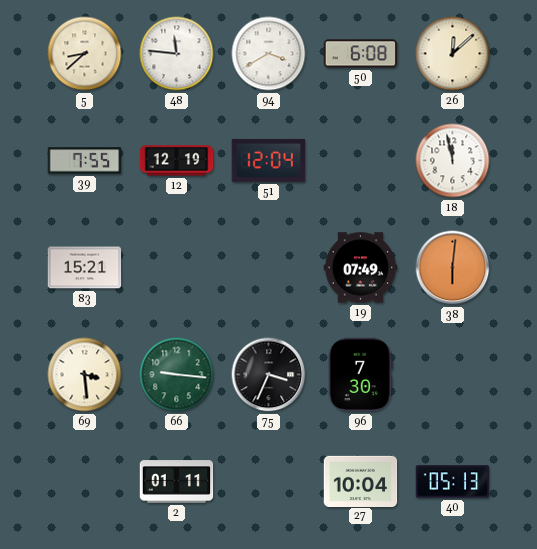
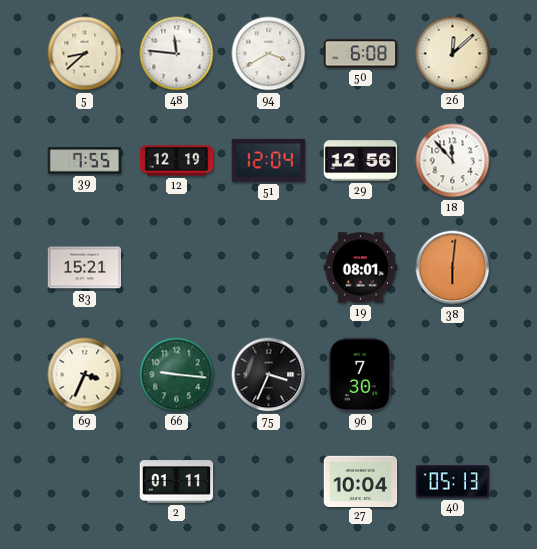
29: none -> 12:56 (361, 161)
18: 11:58 -> 11:53 (453, 161)
19: 07:49 -> 08:01 (361, 268)
69: 3:29 -> 3:34 (85, 375)
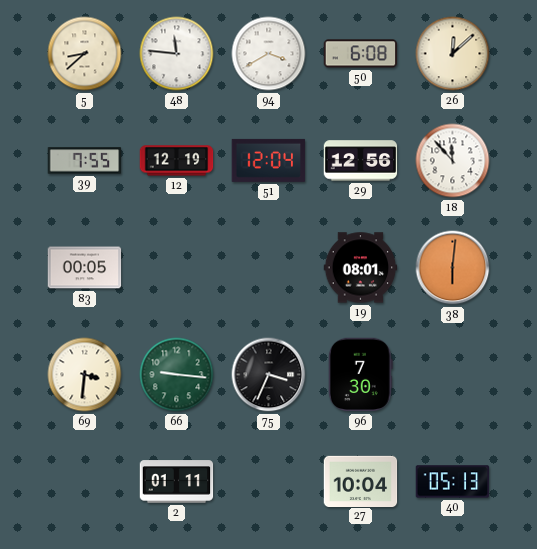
83: 15:21 -> 00:05 (85, 268)
69: 3:34 -> 3:31 (85, 375)
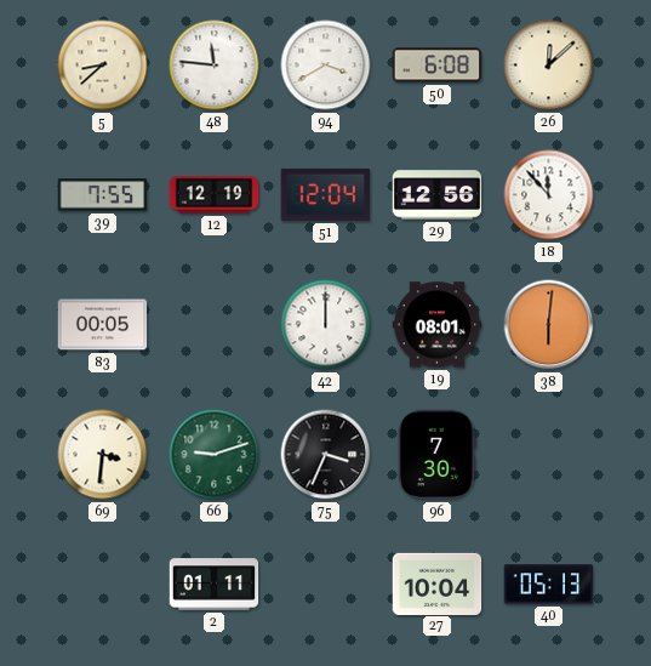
42: none -> 12:00 (326, 325)
66: 9:16 -> 9:12 (215, 455)
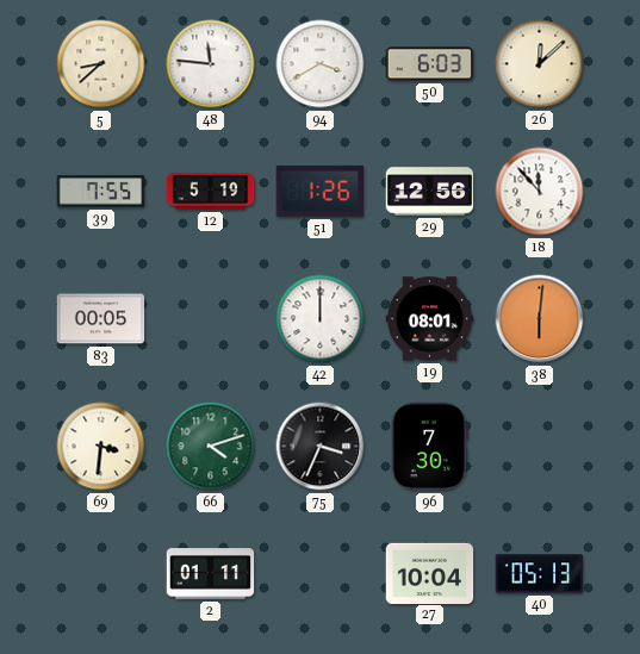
50: 6:08 -> 6:03 (430, 64)
12: 12:19 -> 5:19 (211, 192)
51: 12:04 -> 1:26 (321, 191)
66: 9:12 -> 4:12 (211, 447)
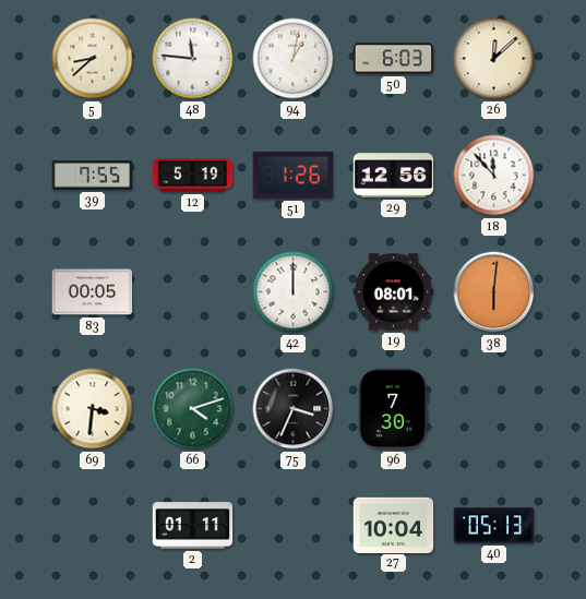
94: 3:40 -> 1:02 (294, 59)
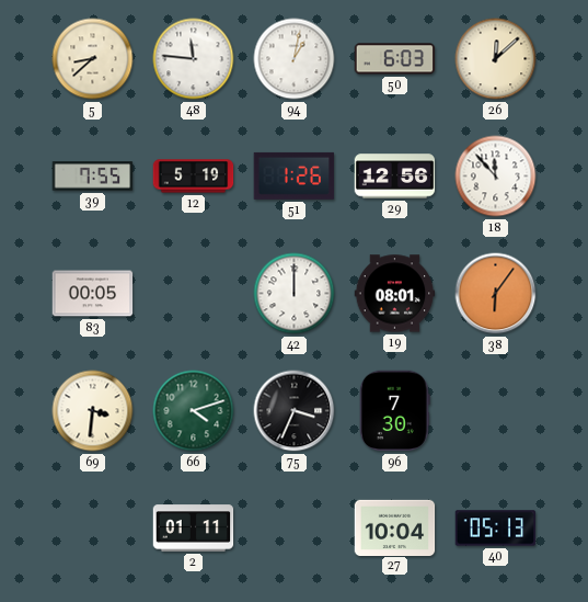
38: 6:01 -> 6:06 (496, 294)
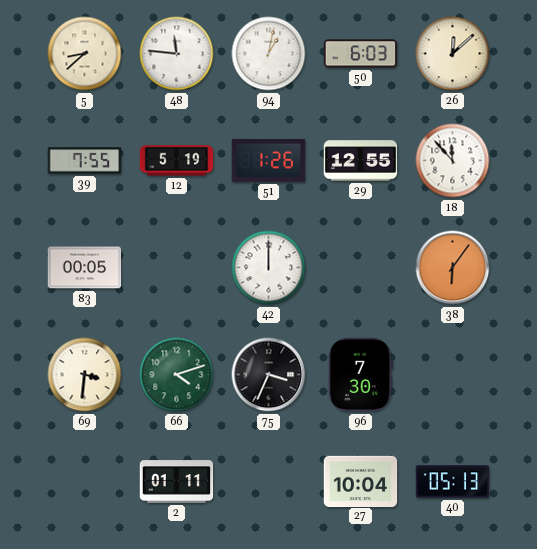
29: 12:56 -> 12:55 (361, 161)
19: 08:01 -> none (395, 294)
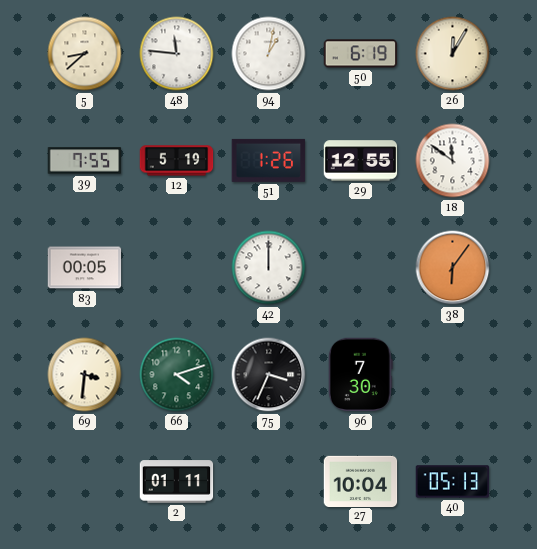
50: 6:03 -> 6:19 (361, 54)
26: 12:08 -> 12:05 (453, 54)
18: 11:53 -> 11:51 (453, 161)
